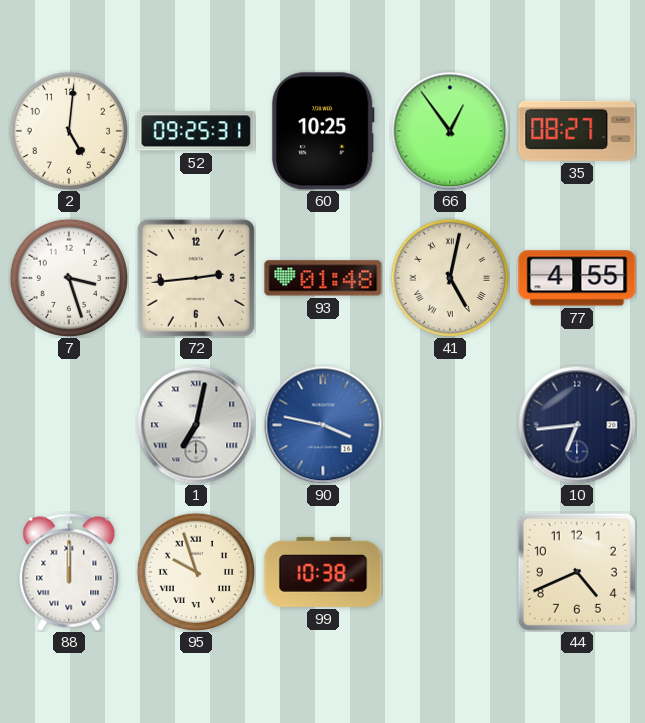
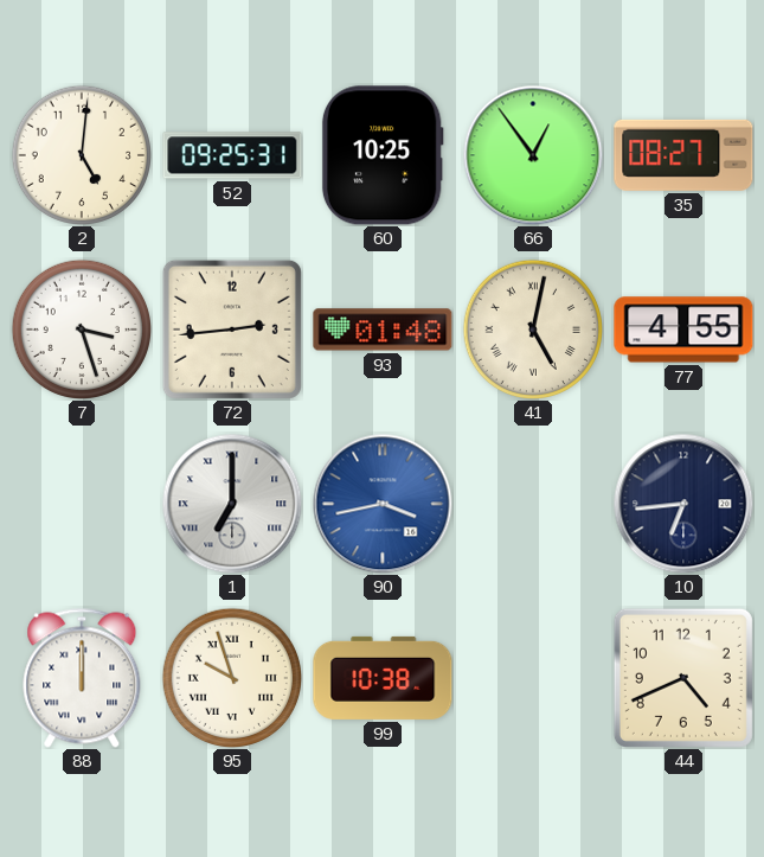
1: 7:02 -> 7:00 (232, 504)
90: 3:47 -> 3:43 (383, 504)
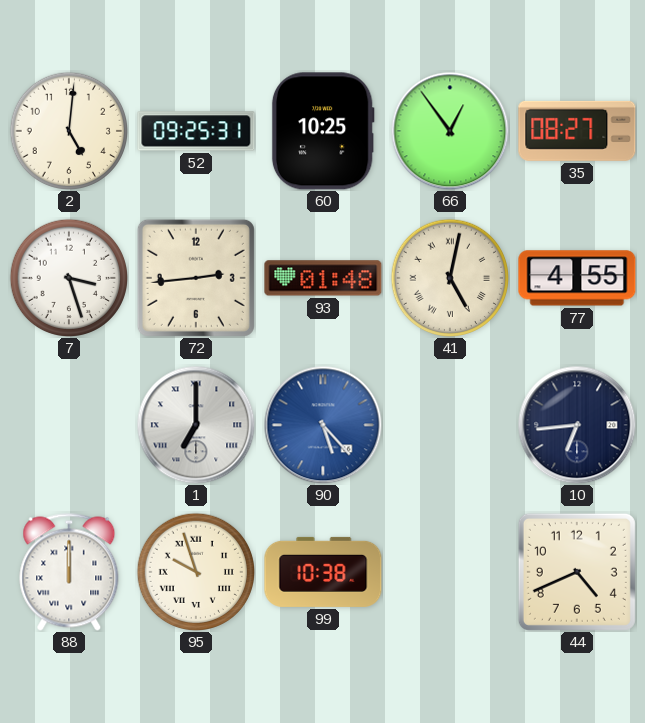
90: 3:43 -> 5:23 (323, 425)
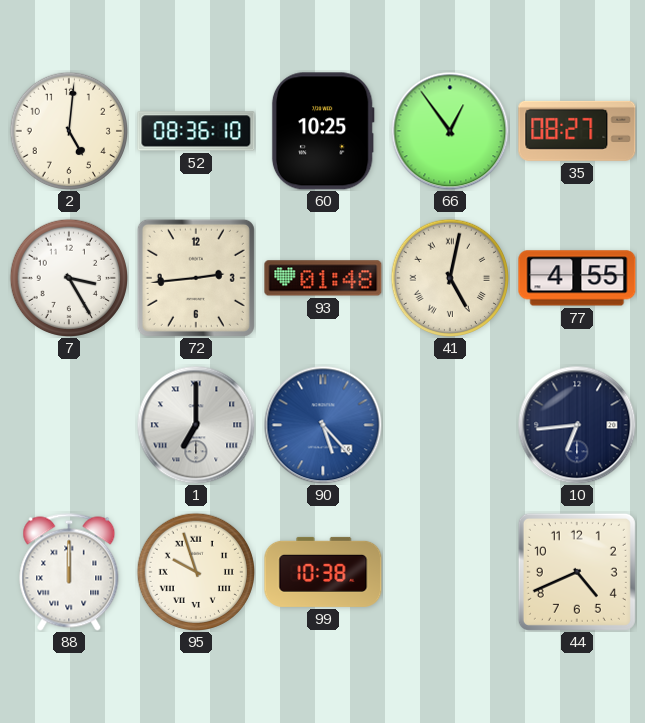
52: 09:25 -> 08:36 (196, 131)
7: 3:27 -> 3:25 (68, 277)
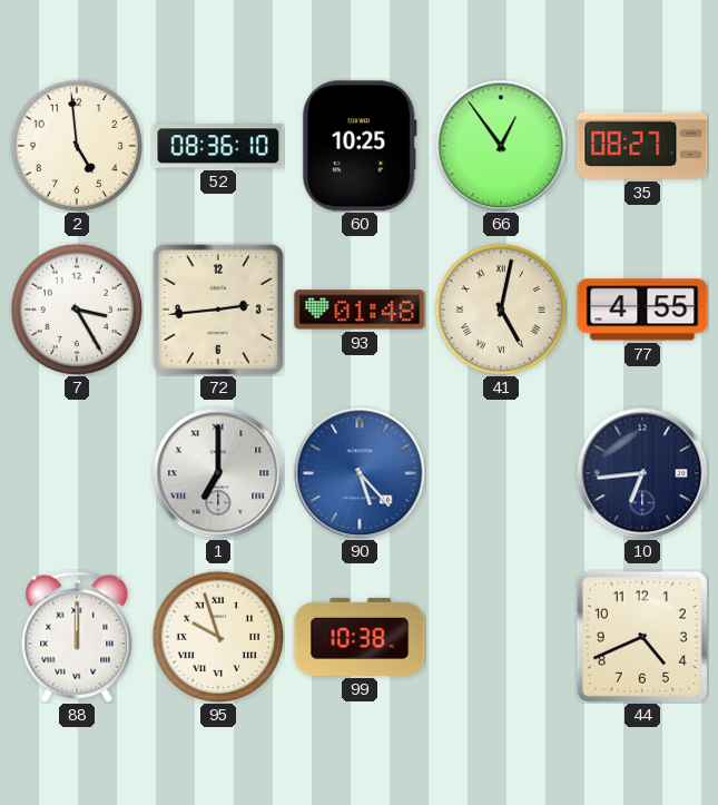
2: 5:01 -> 4:59 (76, 145)
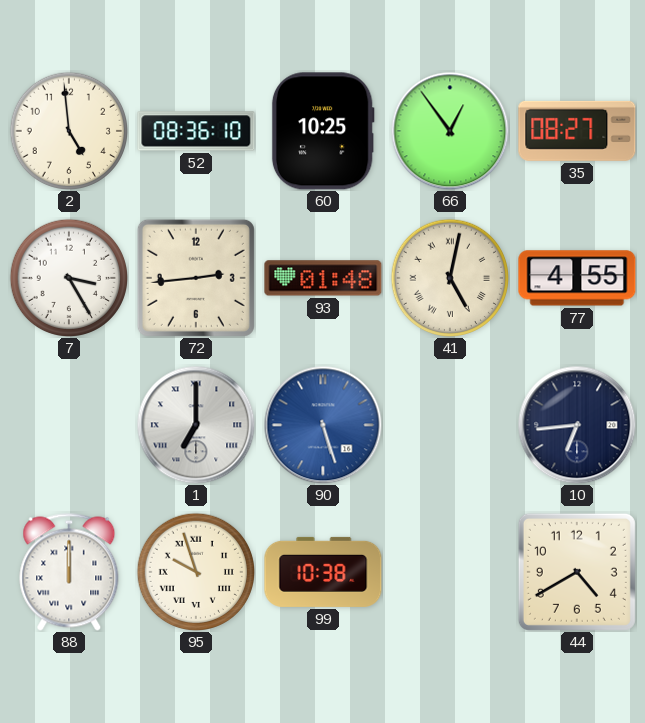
90: 5:23 -> 5:27 (323, 425)
44: 4:41 -> 4:40 (577, 572)
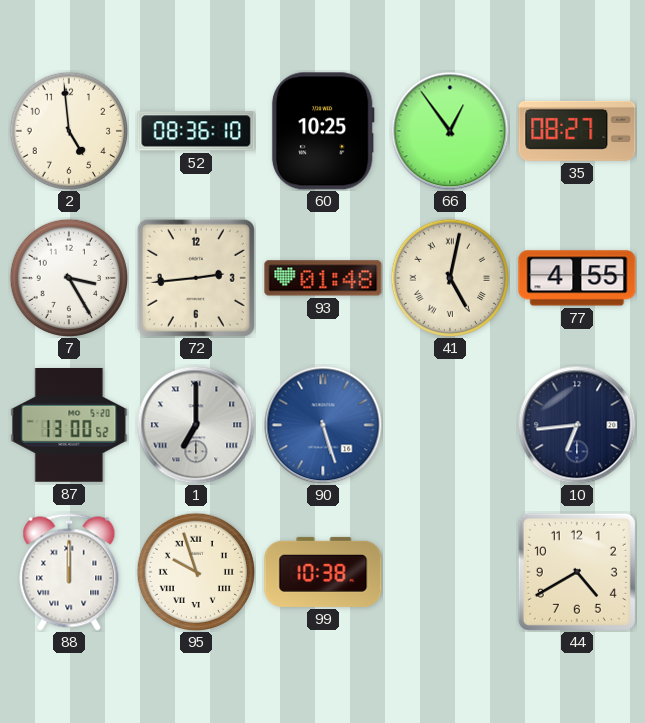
87: none -> 13:00 (69, 426)
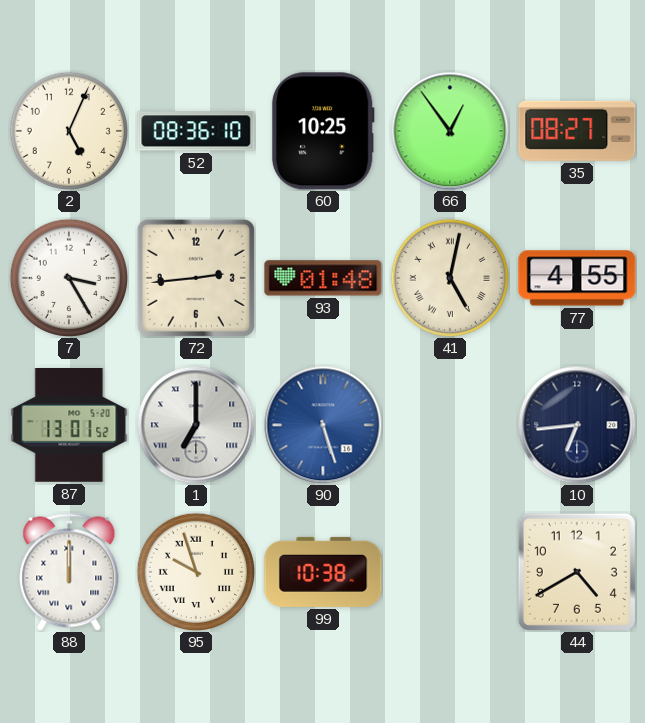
2: 4:59 -> 5:04 (68, 130)
87: 13:00 -> 13:01 (69, 426)
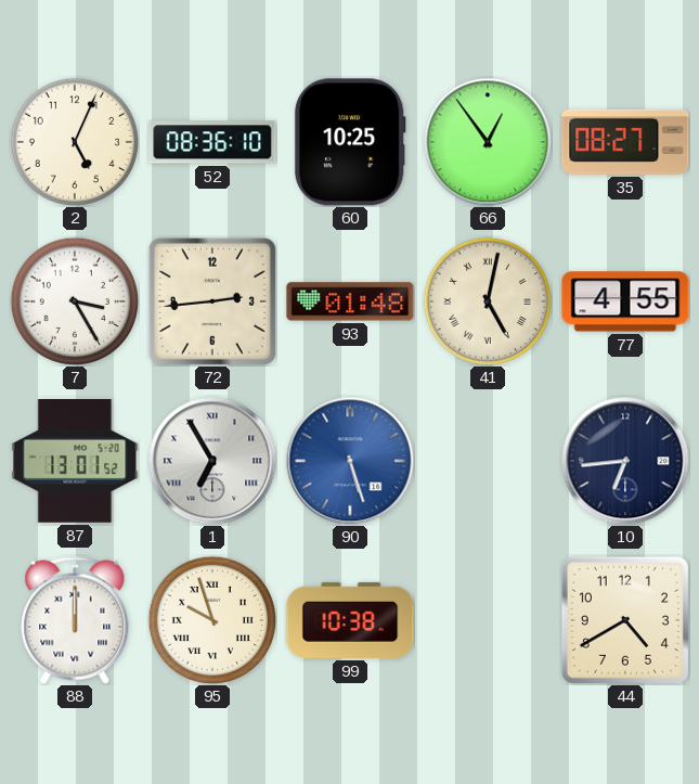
1: 7:00 -> 6:55 (212, 461)
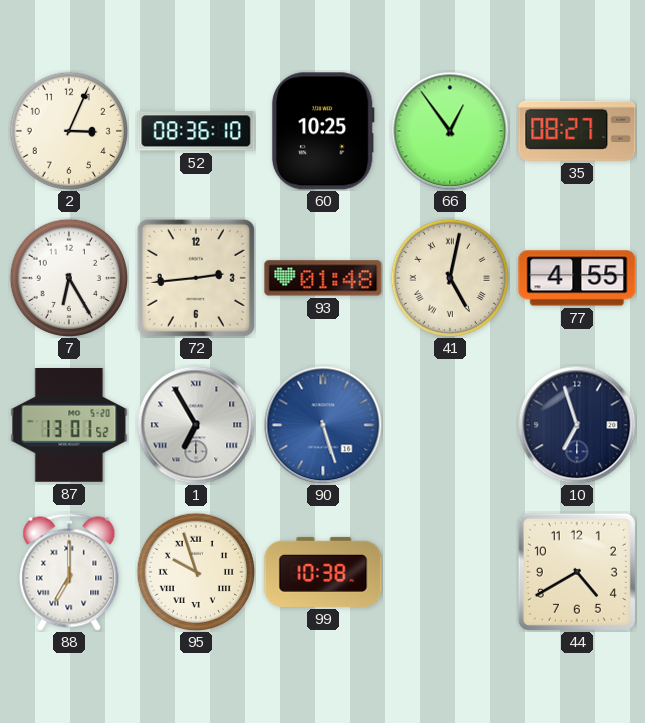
2: 5:04 -> 3:04 (68, 130)
7: 3:25 -> 6:25 (68, 277)
10: 6:44 -> 6:57 (577, 425)
88: 12:00 -> 7:00 (69, 572)
